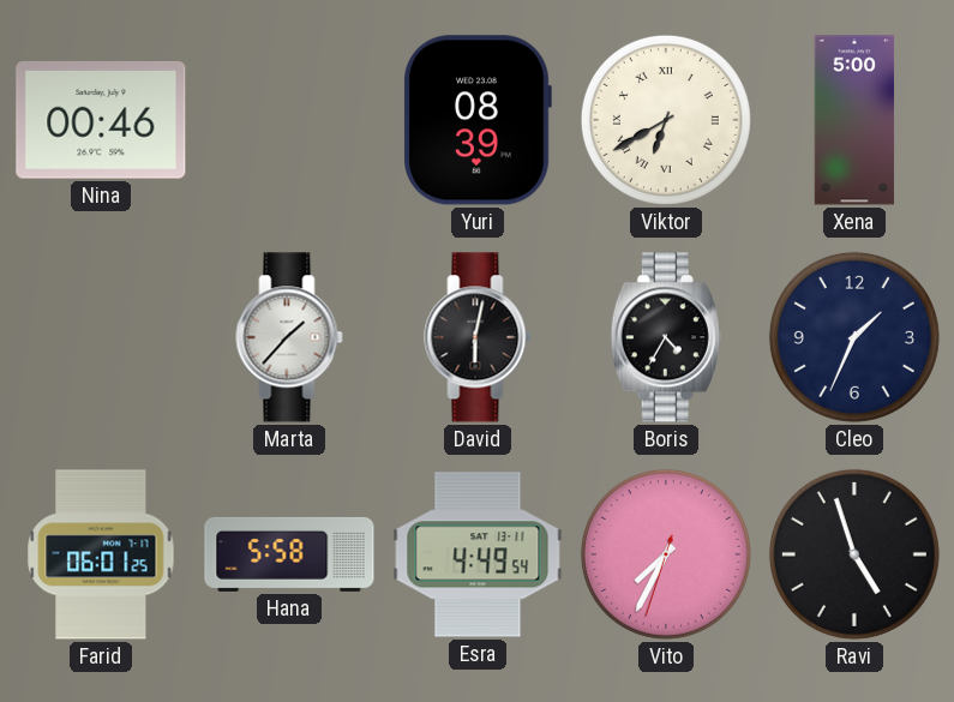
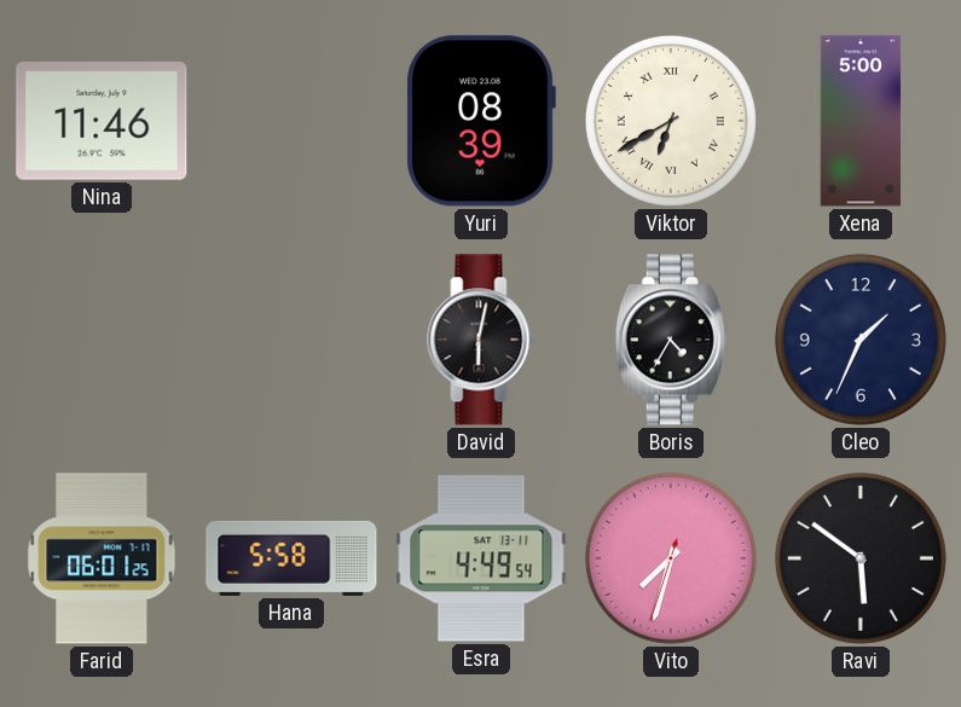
Nina: 00:46 -> 11:46 (102, 121)
Marta: 1:37 -> none (289, 337)
Vito: 7:34 -> 7:32 (671, 558)
Ravi: 4:57 -> 5:51 (861, 558)
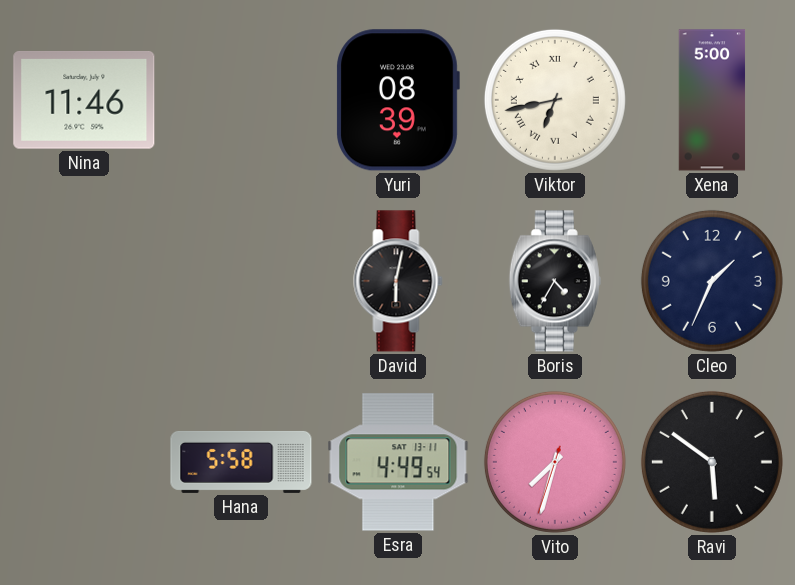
Viktor: 6:40 -> 6:43 (555, 100)
Farid: 06:01 -> none (102, 558)
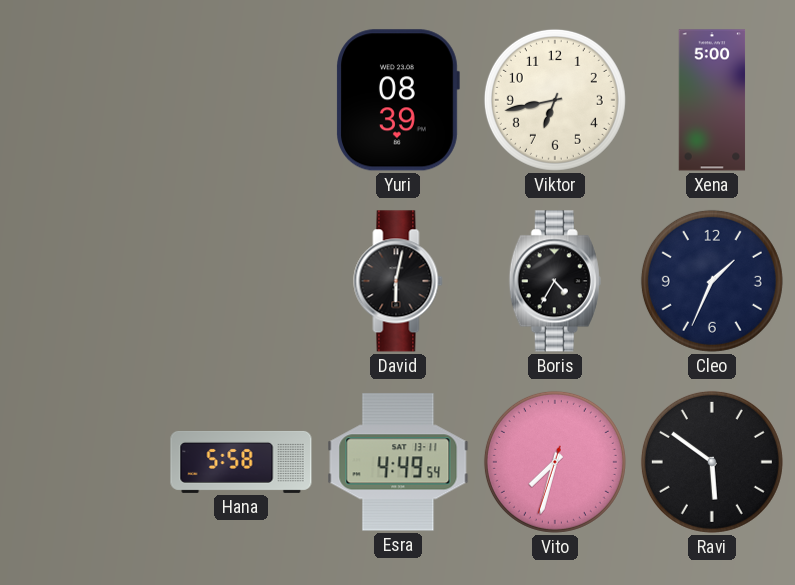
Nina: 11:46 -> none (84, 100)
Viktor numerals: Roman -> Arabic (555, 100)
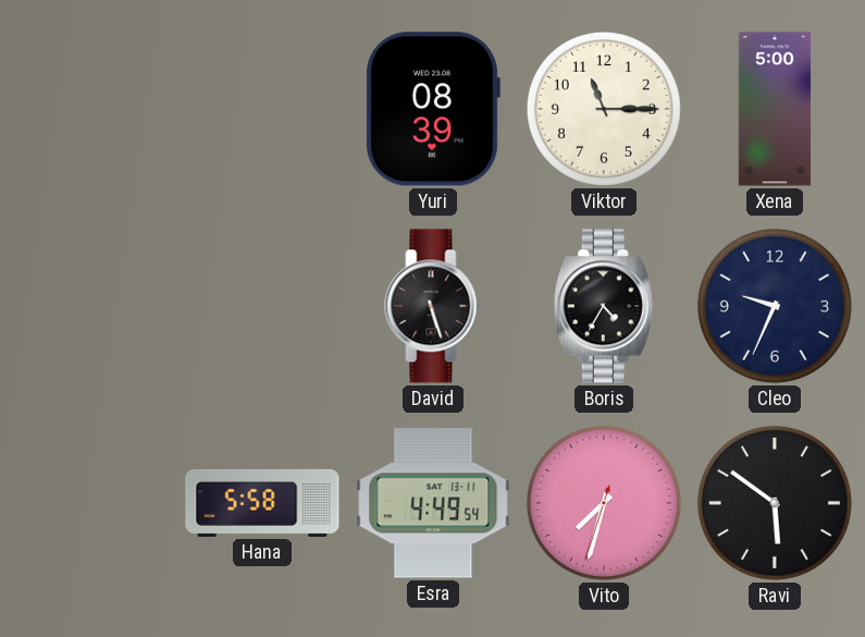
Viktor: 6:43 -> 11:15 (604, 109)
David: 6:02 -> 5:27 (433, 306)
Cleo: 1:34 -> 9:34 (775, 306)
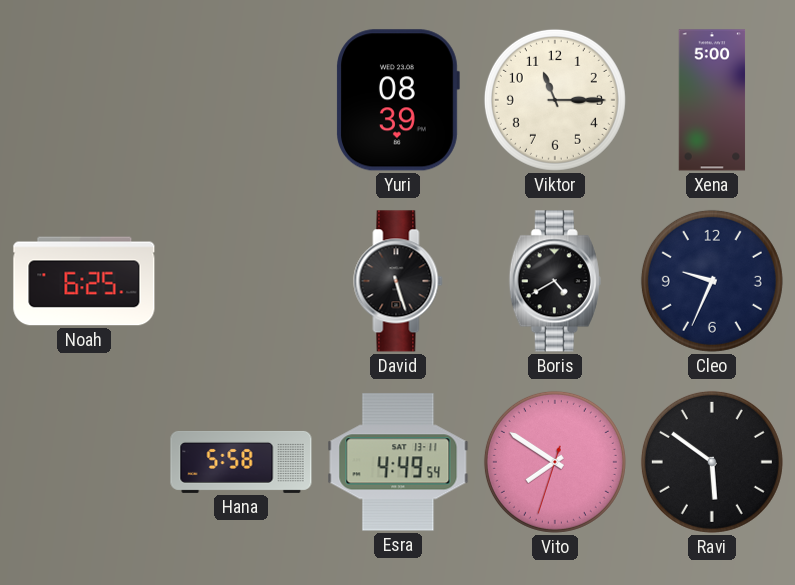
Noah: none -> 6:25 (84, 281)
Boris: 4:35 -> 4:40 (555, 281)
Vito: 7:32 -> 7:50 (555, 462)
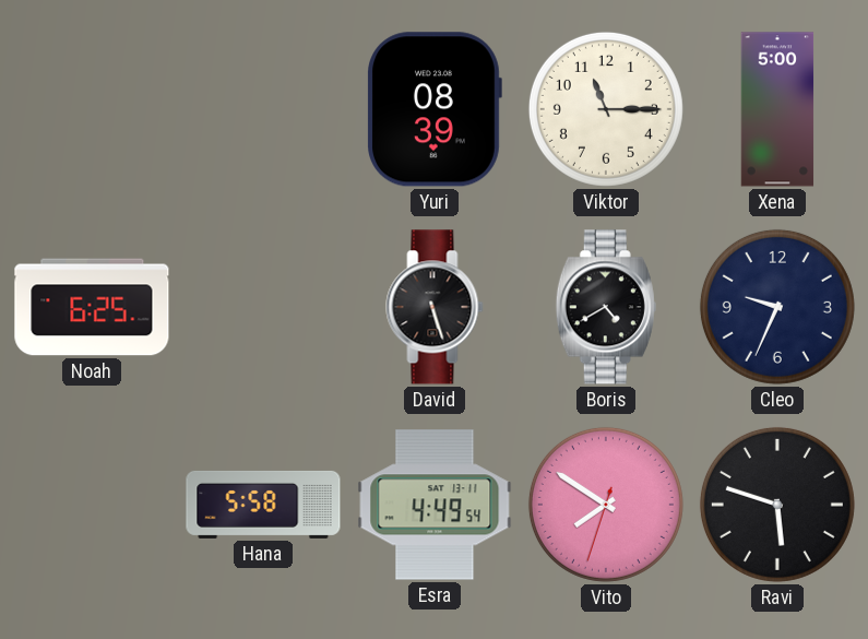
Ravi: 5:51 -> 5:48 (777, 505)
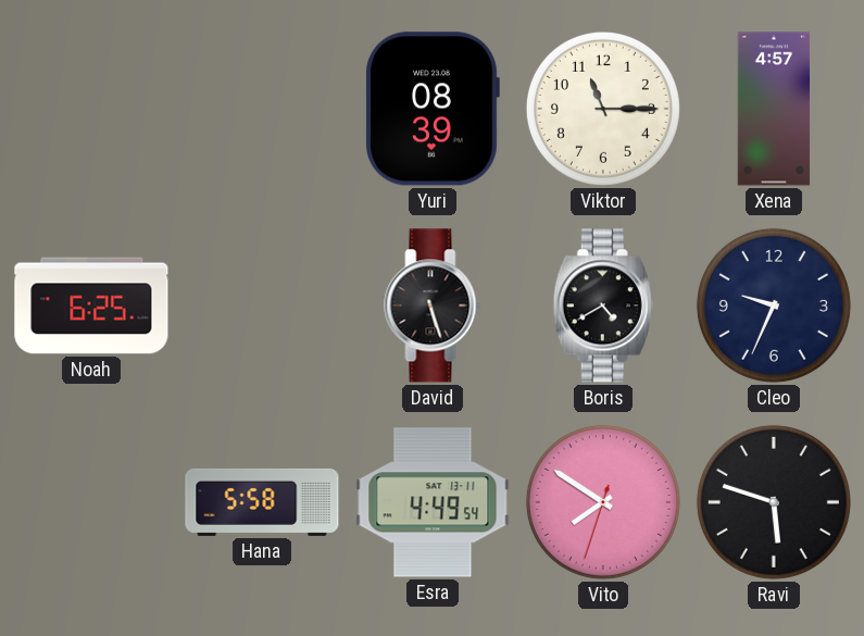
Xena: 5:00 -> 4:57 (774, 109)
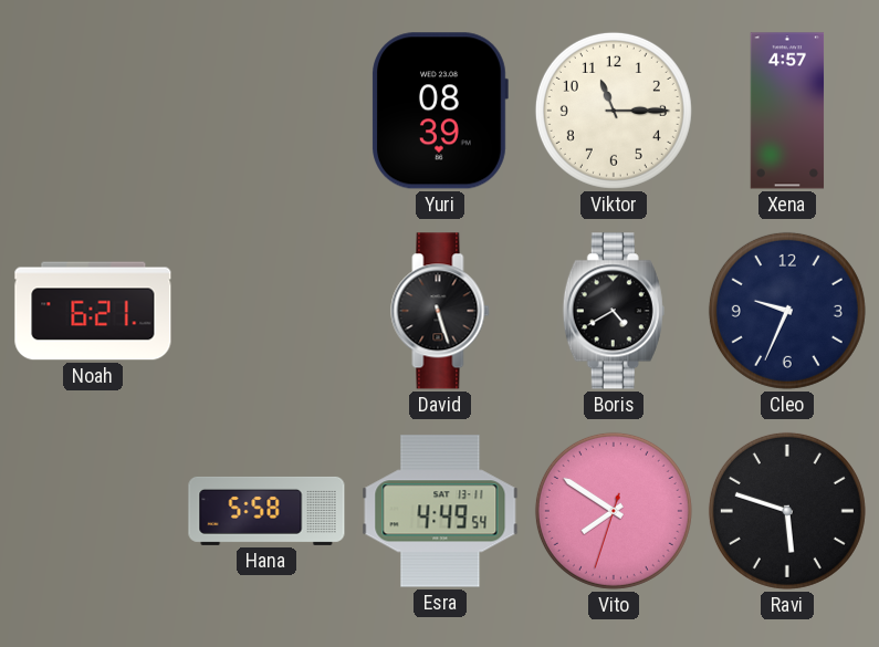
Noah: 6:25 -> 6:21 (93, 311)
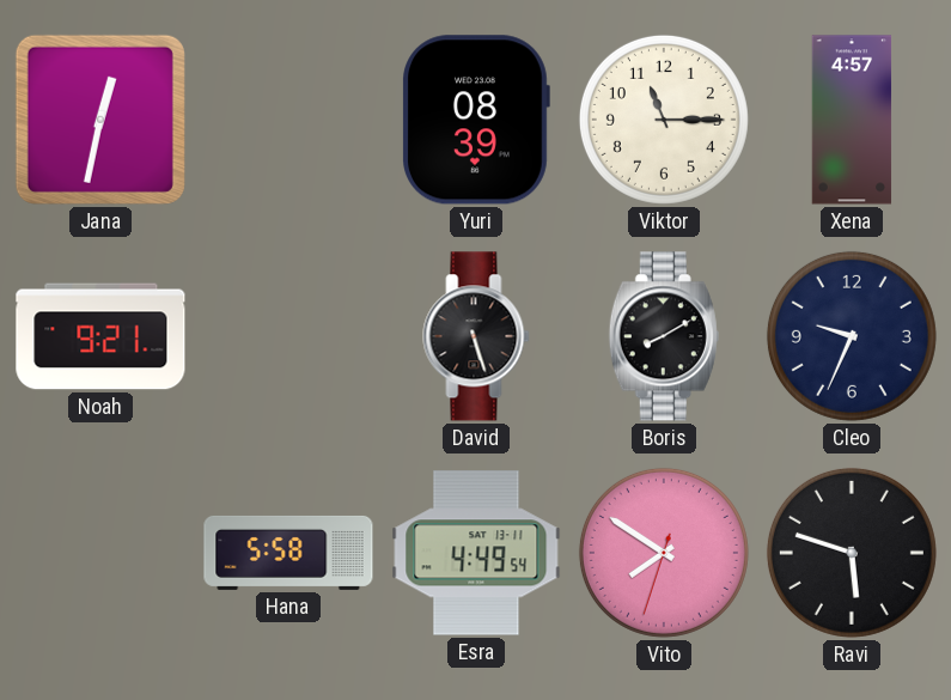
Jana: none -> 12:32 (100, 120)
Noah: 6:21 -> 9:21 (100, 336)
Boris: 4:40 -> 8:10 (664, 336)
